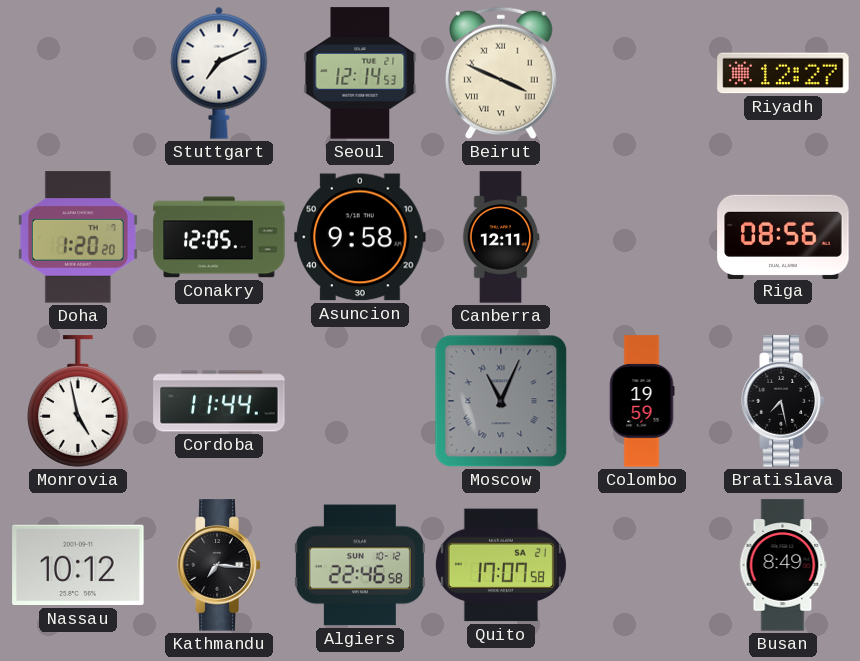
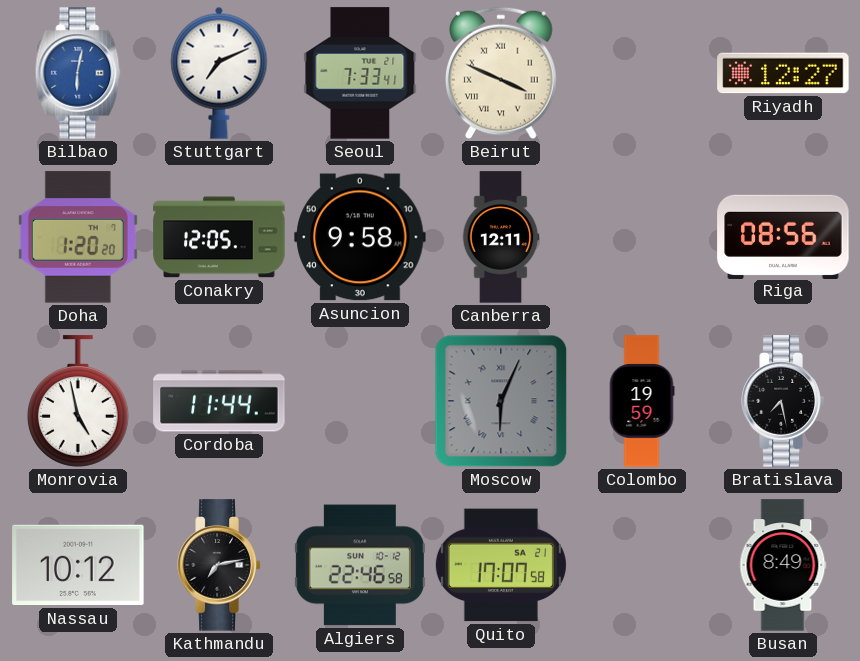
Bilbao: none -> 6:02 (78, 73)
Seoul: 12:14 -> 7:33 (360, 73)
Moscow: 11:04 -> 6:04 (501, 401)
Kathmandu: 7:16 -> 7:13 (219, 565)
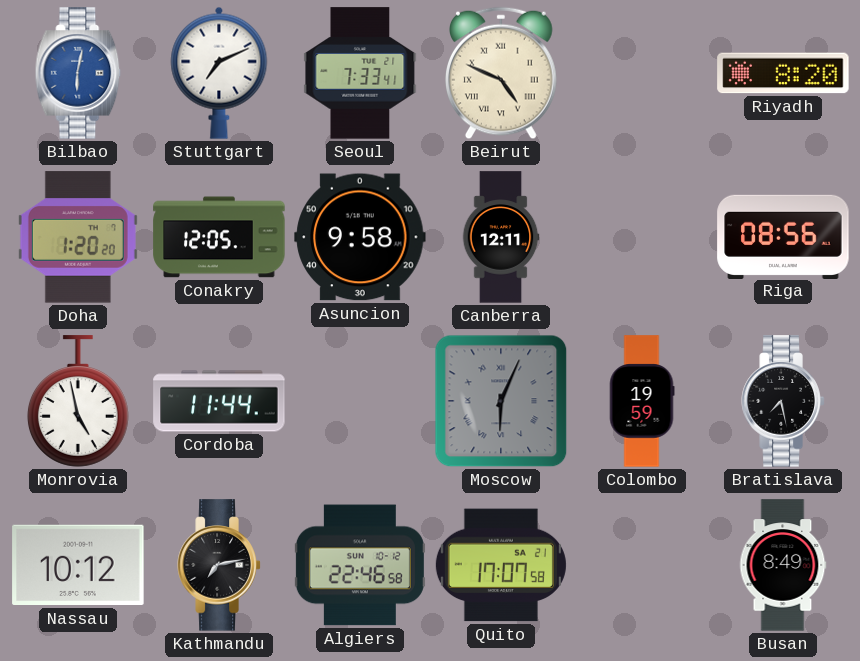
Beirut: 3:49 -> 4:49 (502, 73)
Riyadh: 12:27 -> 8:20 (783, 73)
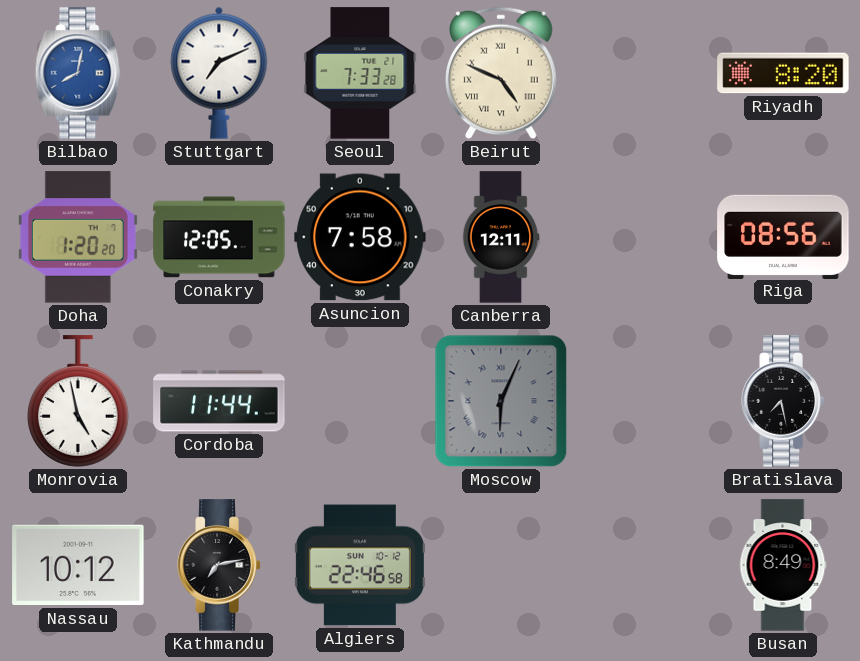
Bilbao: 6:02 -> 8:02 (78, 73)
Seoul: 7:33:41 -> 7:33:28 (360, 73)
Asuncion: 9:58 -> 7:58 (360, 237)
Colombo: 19:59 -> none (642, 401)
Quito: 17:07 -> none (501, 565)
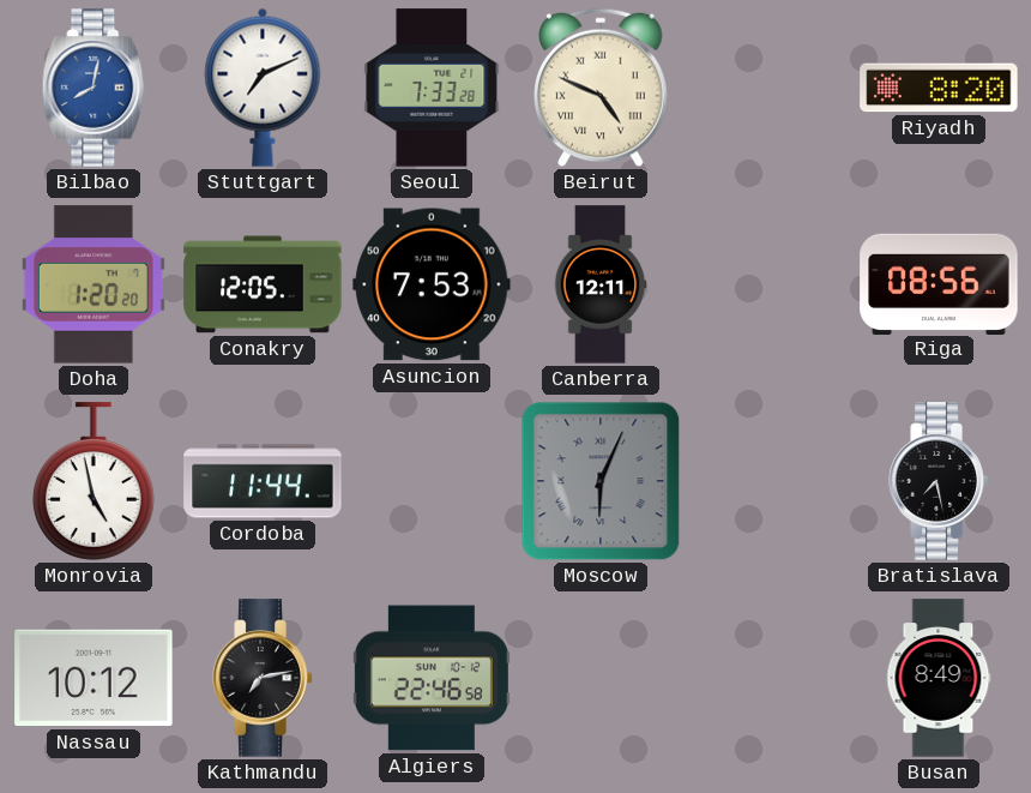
Asuncion: 7:58 -> 7:53 (432, 284)
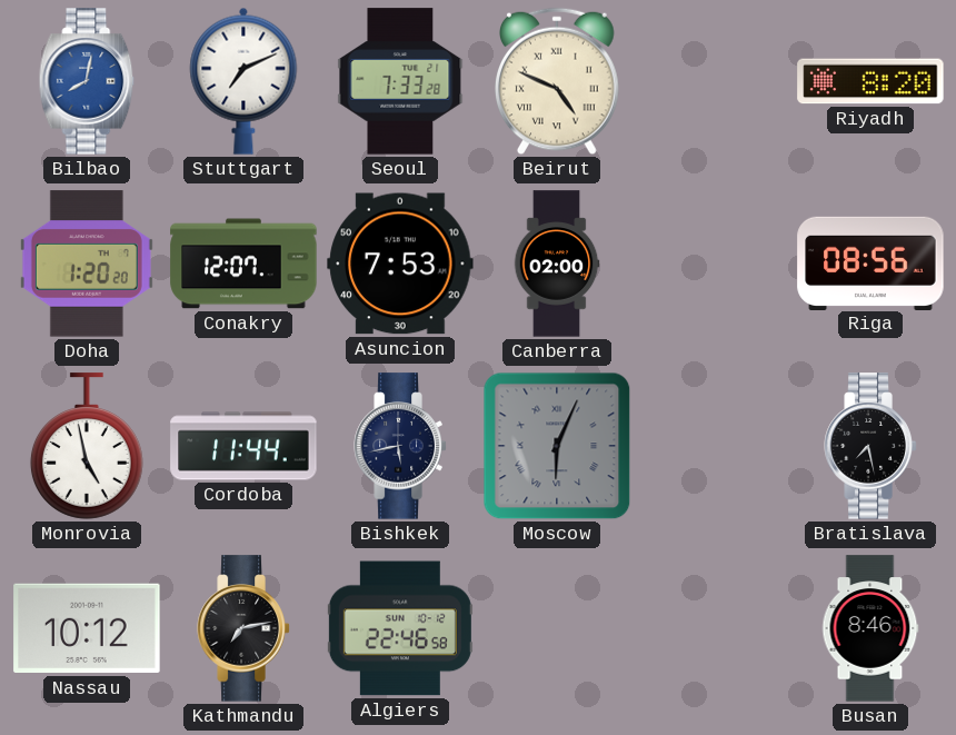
Conakry: 12:05 -> 12:07 (243, 264)
Canberra: 12:11 -> 02:00 (557, 264)
Bishkek: none -> 5:43 (400, 446)
Busan: 8:49 -> 8:46 (870, 628)
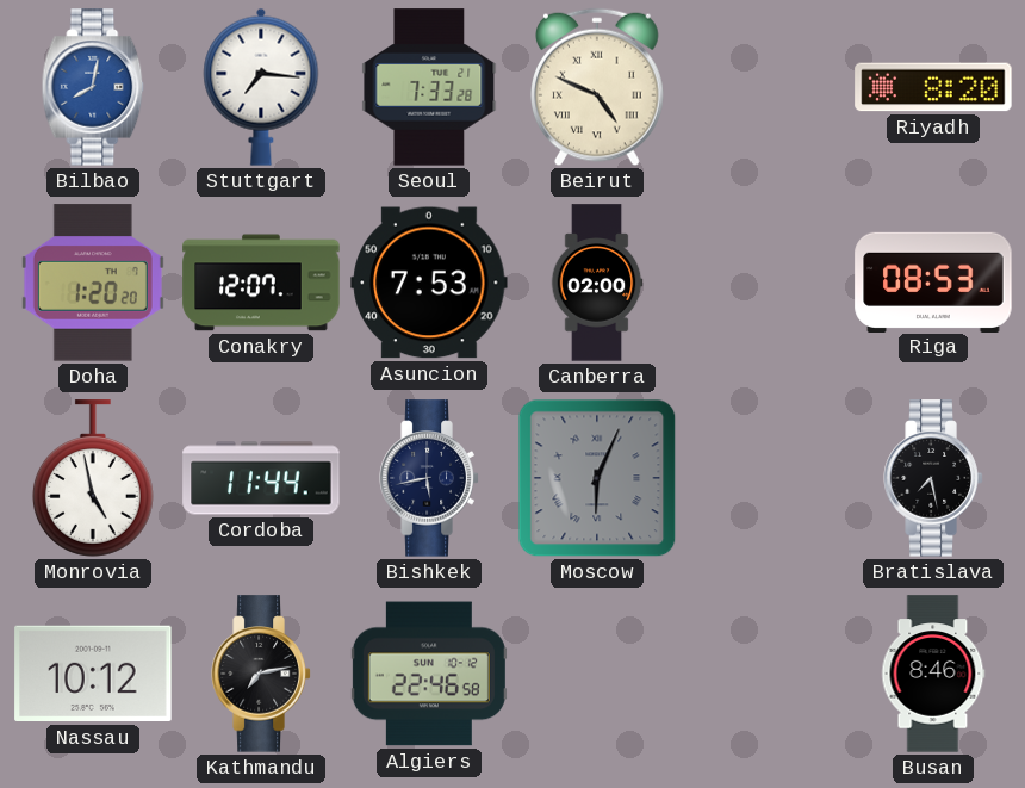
Stuttgart: 7:11 -> 7:16 (261, 87)
Riga: 08:56 -> 08:53 (933, 281)
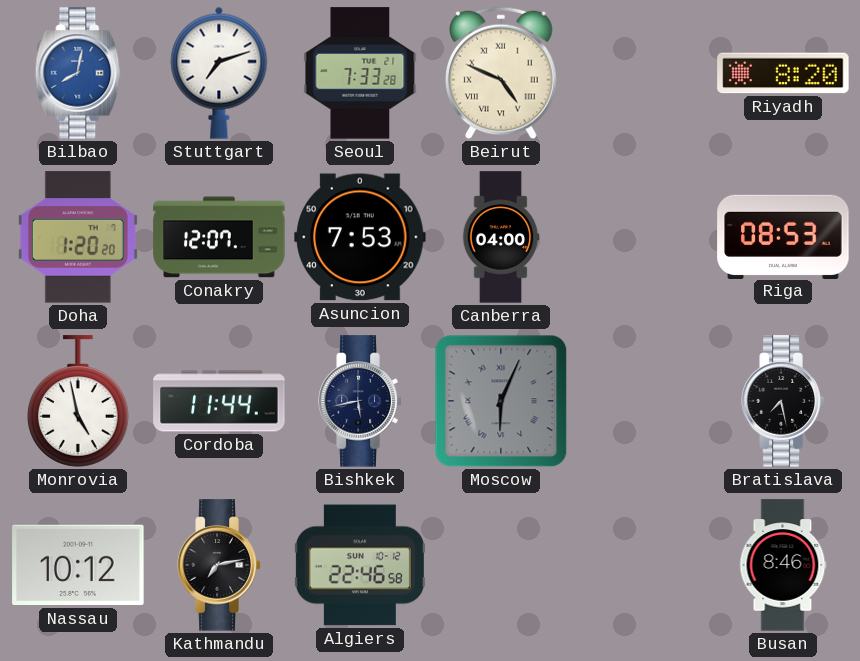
Stuttgart: 7:16 -> 7:12 (219, 73)
Canberra: 02:00 -> 04:00 (501, 237)
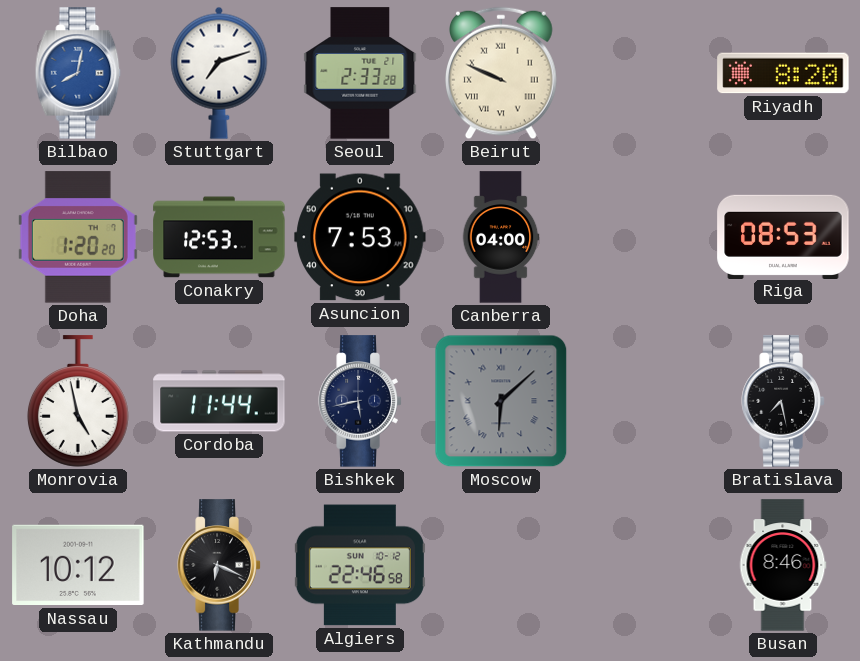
Seoul: 7:33 -> 2:33 (360, 73)
Beirut: 4:49 -> 9:49 (502, 73)
Conakry: 12:07 -> 12:53 (219, 237)
Moscow: 6:04 -> 6:08 (501, 401)
Kathmandu: 7:13 -> 6:19 (219, 565)
